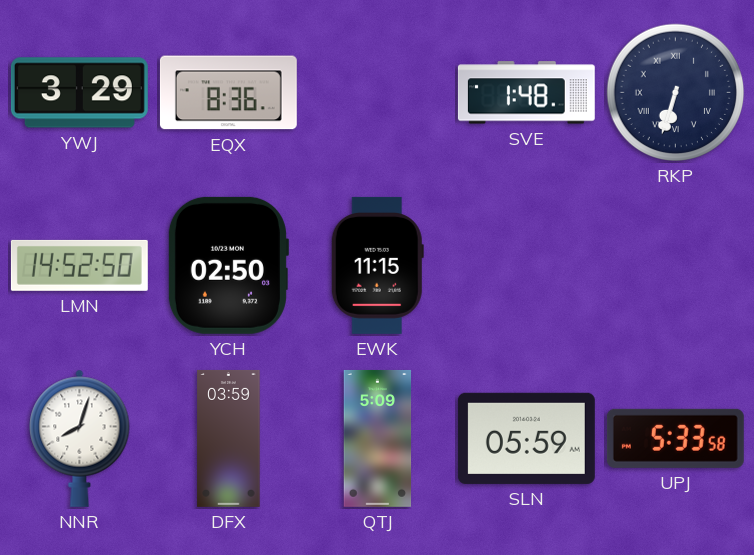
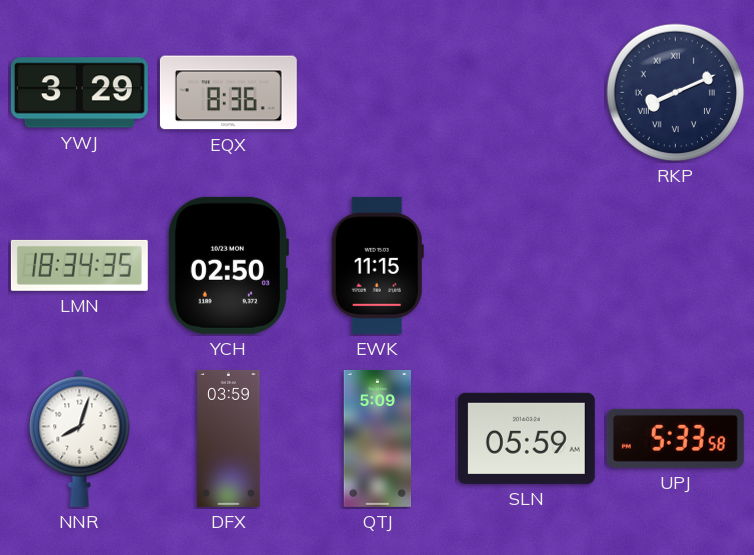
SVE: 1:48 -> none (526, 93)
RKP: 6:33 -> 8:11 (676, 93)
LMN: 14:52 -> 18:34 (79, 265)
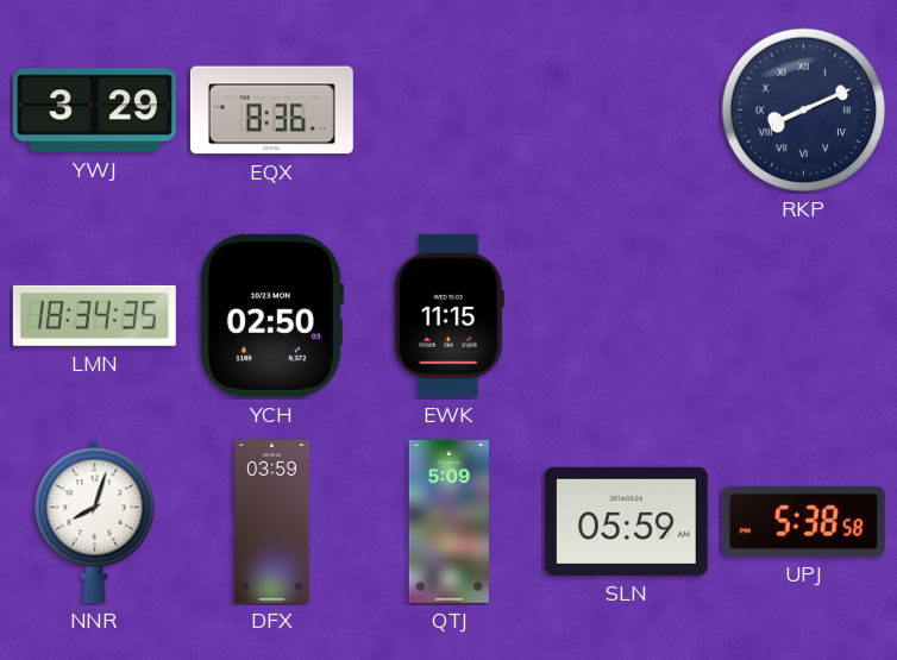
UPJ: 5:33 -> 5:38 (803, 521)
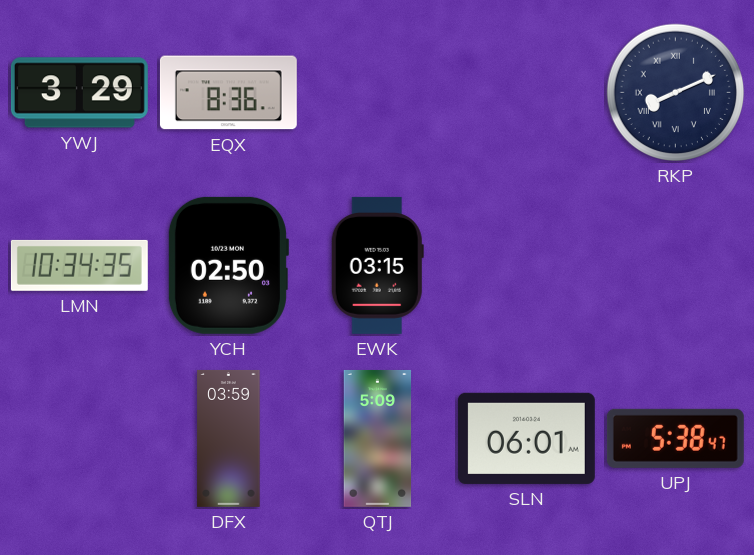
LMN: 18:34 -> 10:34 (79, 265)
EWK: 11:15 -> 03:15 (377, 265)
NNR: 8:03 -> none (95, 521)
SLN: 05:59 -> 06:01 (526, 438)
UPJ: 5:38:58 -> 5:38:47 (675, 438)
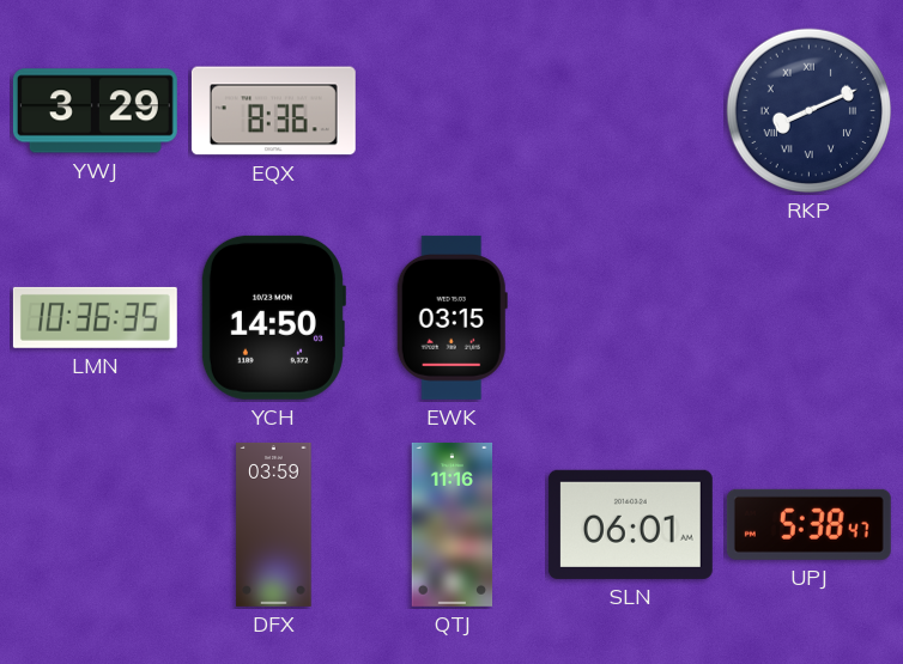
LMN: 10:34 -> 10:36 (95, 317)
YCH: 02:50 -> 14:50 (273, 317)
QTJ: 5:09 -> 11:16 (453, 524)
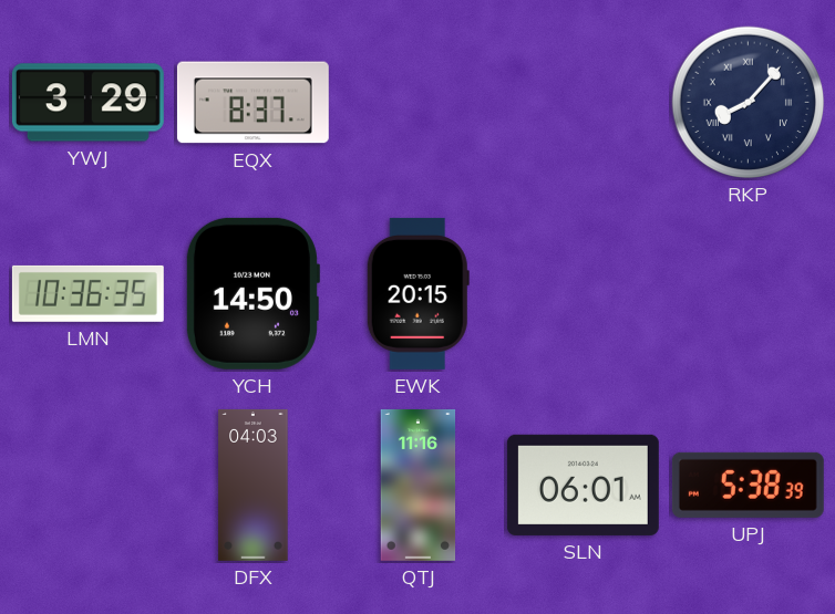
EQX: 8:36 -> 8:37 (252, 103)
RKP: 8:11 -> 8:07 (749, 103)
EWK: 03:15 -> 20:15 (417, 293)
DFX: 03:59 -> 04:03 (254, 485)
UPJ: 5:38:47 -> 5:38:39 (748, 485)
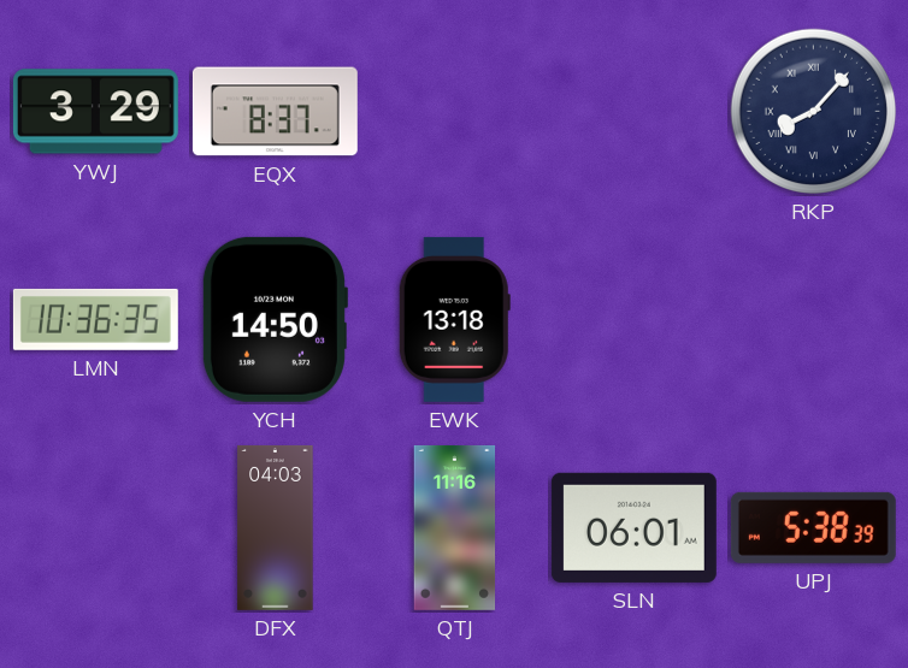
EWK: 20:15 -> 13:18 (454, 319)
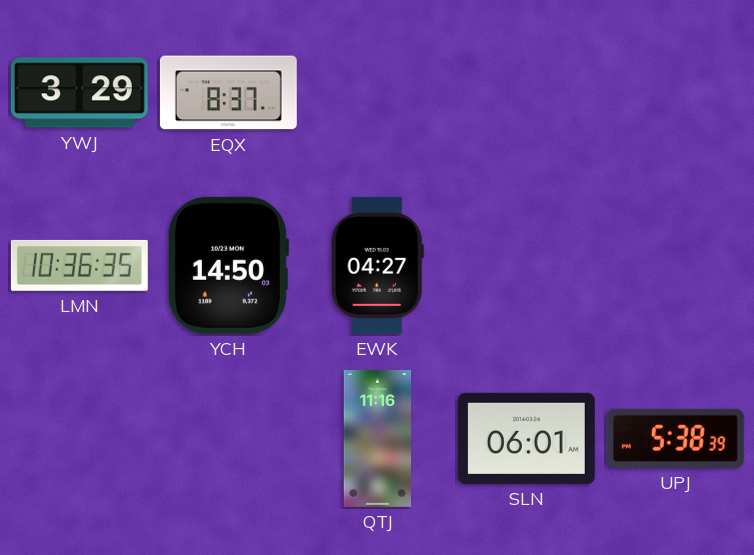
RKP: 8:07 -> none (814, 112)
EWK: 13:18 -> 04:27 (377, 265)
DFX: 04:03 -> none (276, 527)
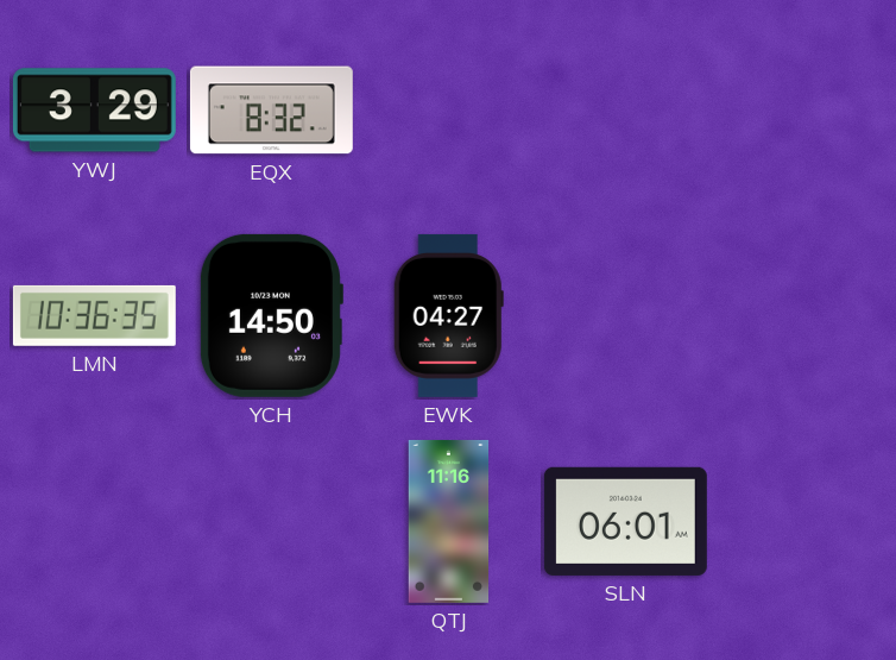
EQX: 8:37 -> 8:32 (271, 111)
UPJ: 5:38 -> none (675, 438)
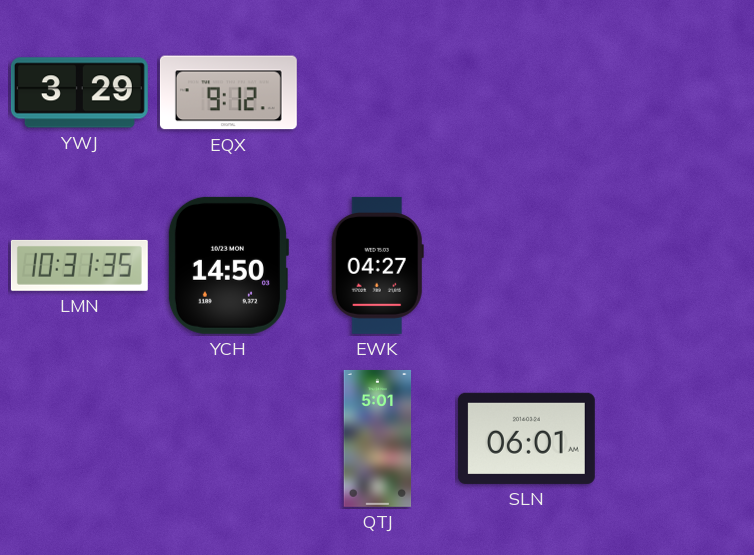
EQX: 8:32 -> 9:12 (228, 93)
LMN: 10:36 -> 10:31 (79, 265)
QTJ: 11:16 -> 5:01 (378, 438)
